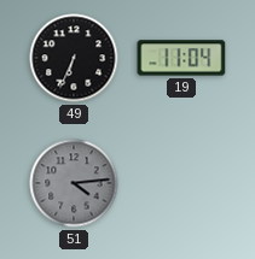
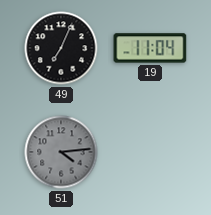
49: 6:34 -> 7:04 (61, 48)
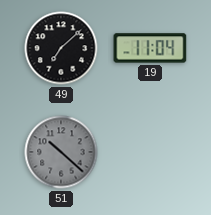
49: 7:04 -> 7:08 (61, 48)
51: 4:14 -> 10:22 (61, 152)
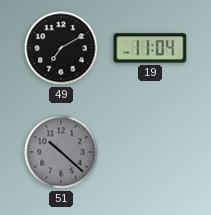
49: 7:08 -> 7:10 (61, 48)
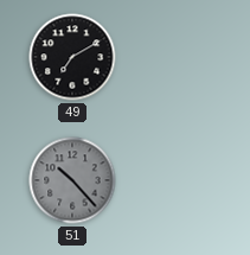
19: 11:04 -> none (150, 48)
51: 10:22 -> 10:23 (72, 180)
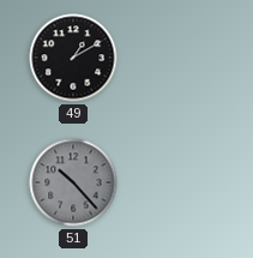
49: 7:10 -> 1:10 (73, 58)
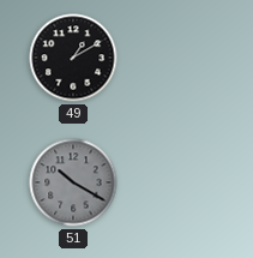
51: 10:23 -> 10:20 (73, 182)
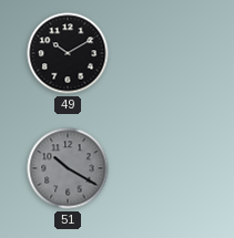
49: 1:10 -> 10:10 (68, 53)
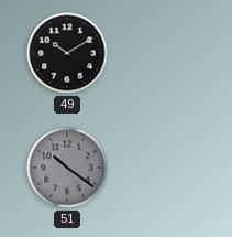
51: 10:20 -> 10:21 (67, 168)
